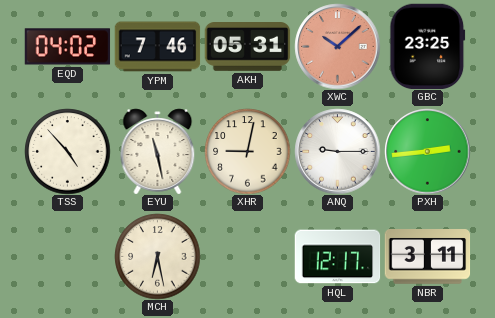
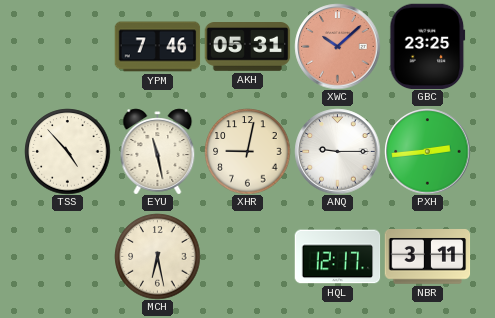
EQD: 04:02 -> none (67, 47)
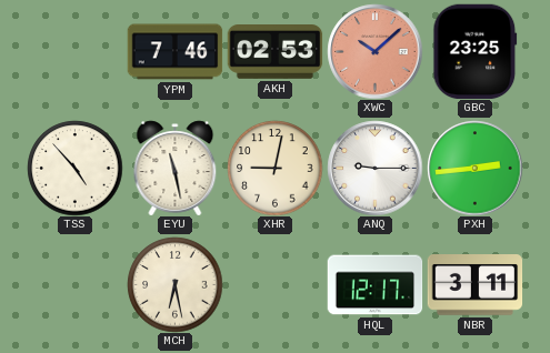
AKH: 05:31 -> 02:53 (274, 52)
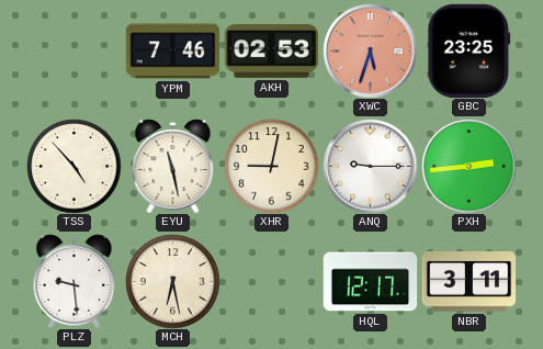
XWC: 10:08 -> 5:33 (370, 50)
PLZ: none -> 9:29 (75, 281)
